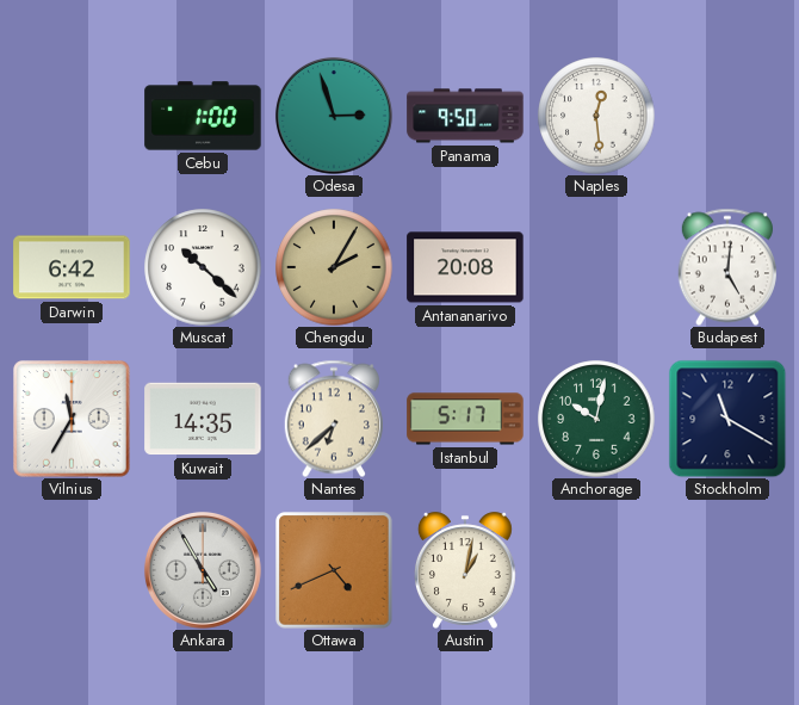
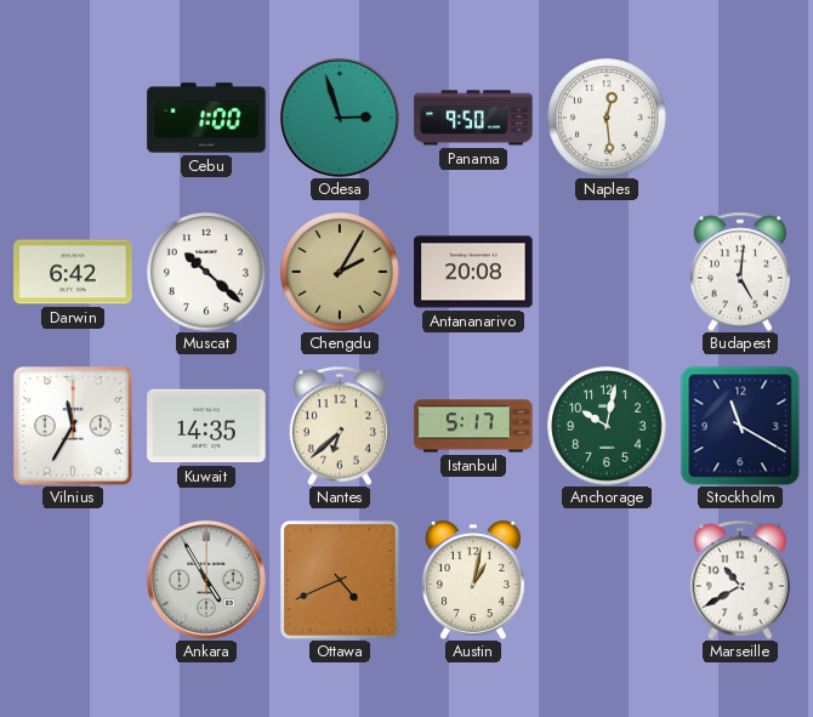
Marseille: none -> 10:40 (740, 580)
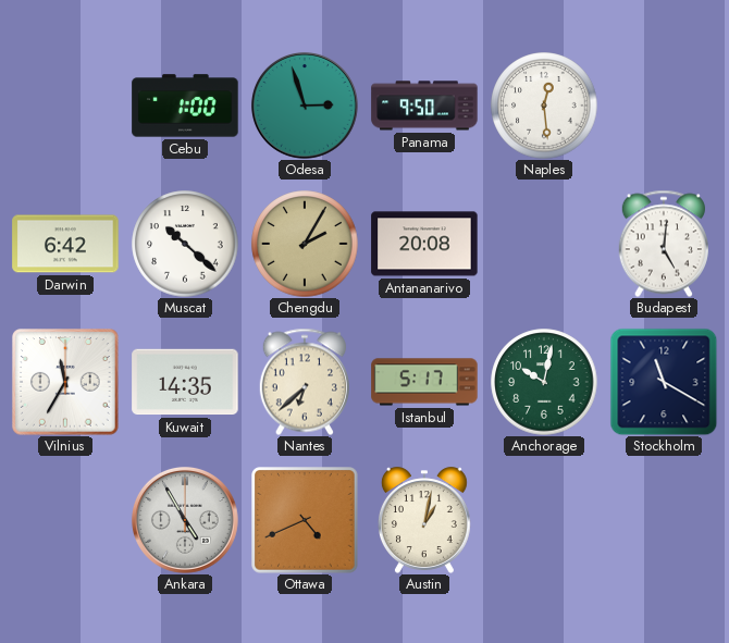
Marseille: 10:40 -> none (740, 580)
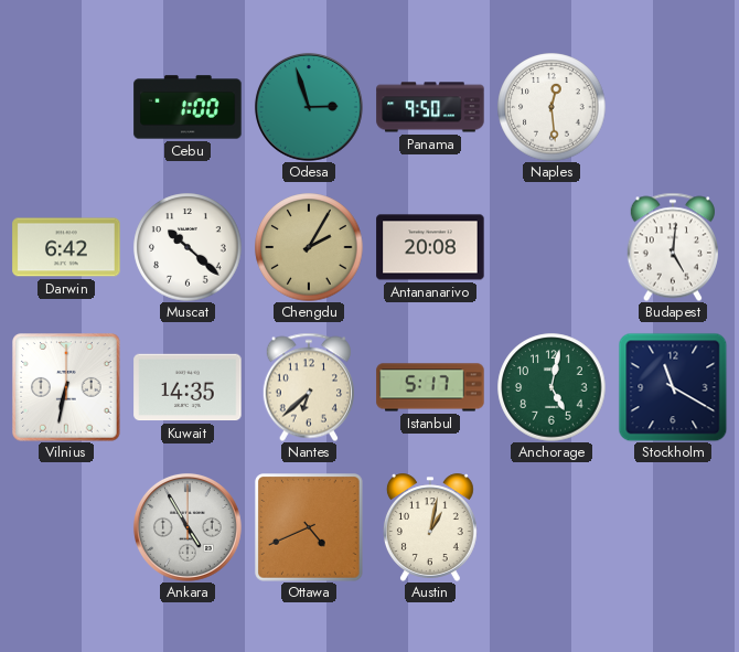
Vilnius: 11:35 -> 6:32 (66, 387)
Anchorage: 10:02 -> 5:02 (551, 387)
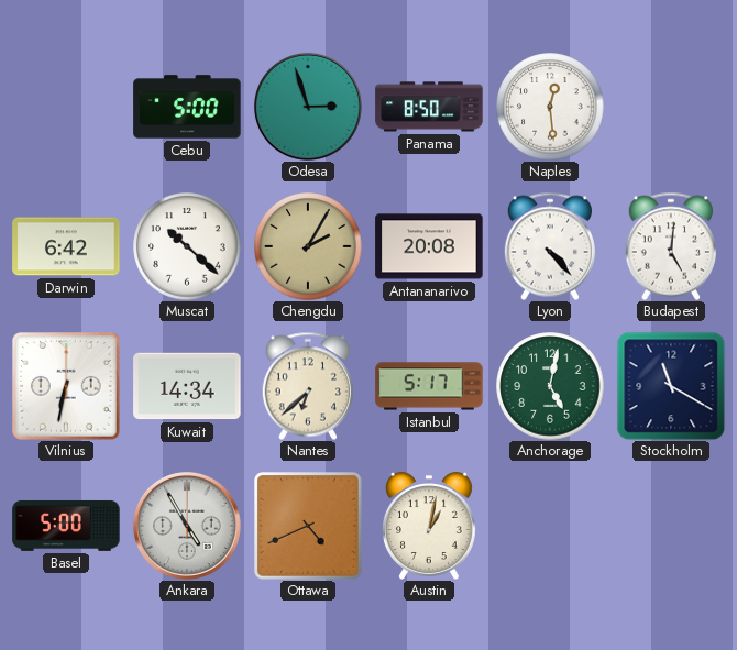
Cebu: 1:00 -> 5:00 (187, 107)
Panama: 9:50 -> 8:50 (429, 107)
Lyon: none -> 4:23 (550, 246)
Kuwait: 14:35 -> 14:34 (187, 386)
Basel: none -> 5:00 (66, 526)
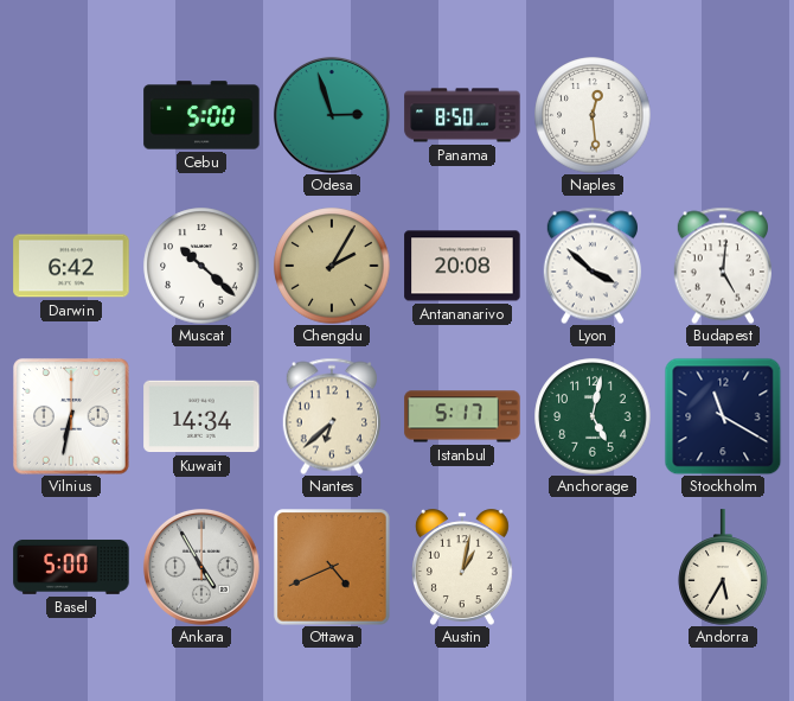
Lyon: 4:23 -> 3:52 (593, 266)
Andorra: none -> 5:35 (723, 567)
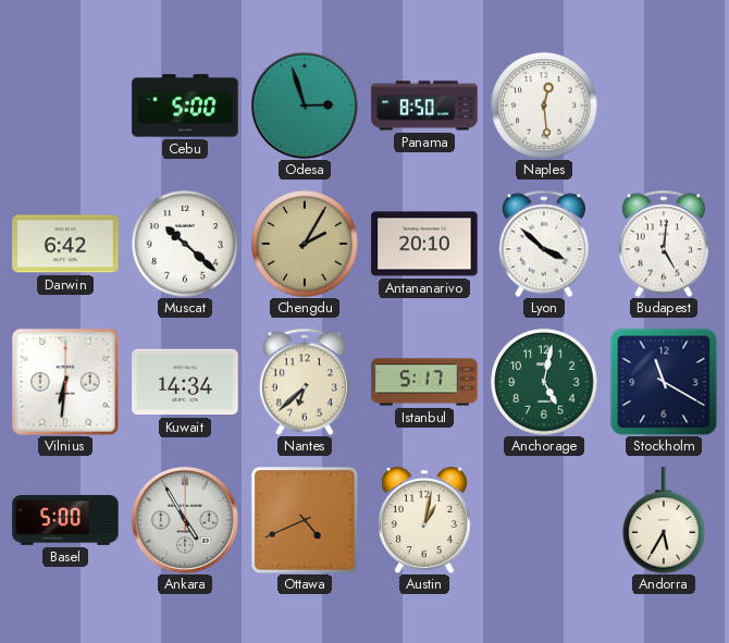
Antananarivo: 20:08 -> 20:10 (424, 244)
Vilnius: 6:32 -> 6:31 (65, 382)
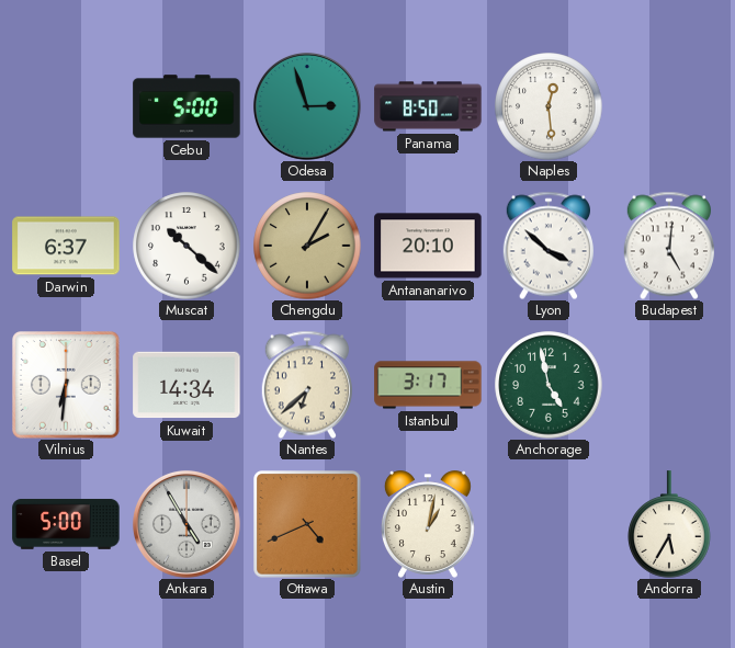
Darwin: 6:42 -> 6:37 (66, 246)
Istanbul: 5:17 -> 3:17 (428, 385)
Anchorage: 5:02 -> 4:58 (549, 385)
Stockholm: 11:20 -> none (664, 382)
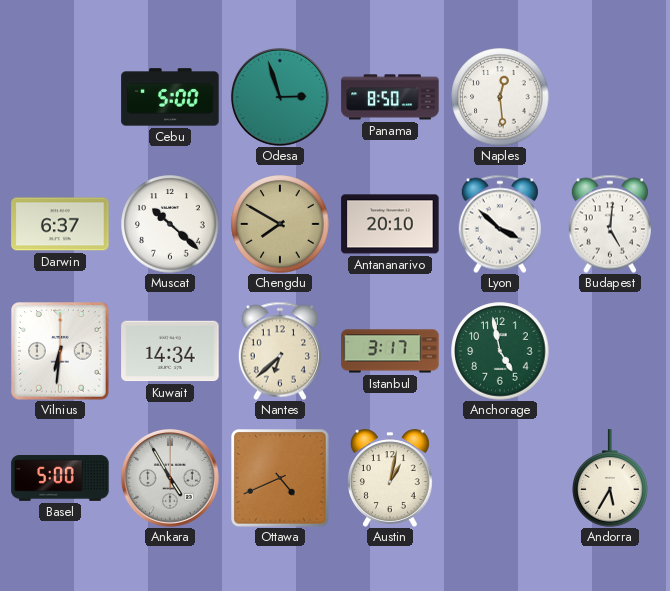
Chengdu: 2:05 -> 7:50 (280, 224)
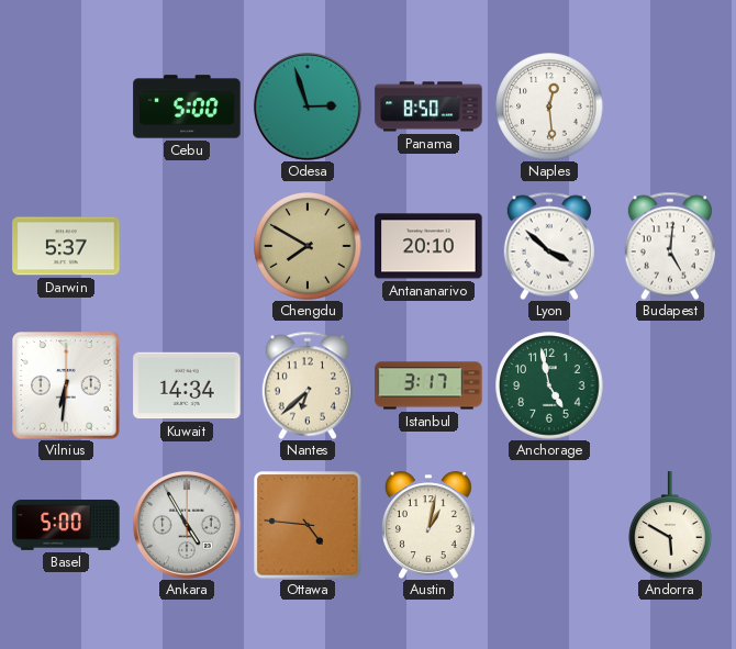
Darwin: 6:37 -> 5:37 (66, 246)
Muscat: 10:22 -> none (170, 224)
Ottawa: 4:41 -> 4:46 (308, 525)
Andorra: 5:35 -> 5:50 (670, 525)
